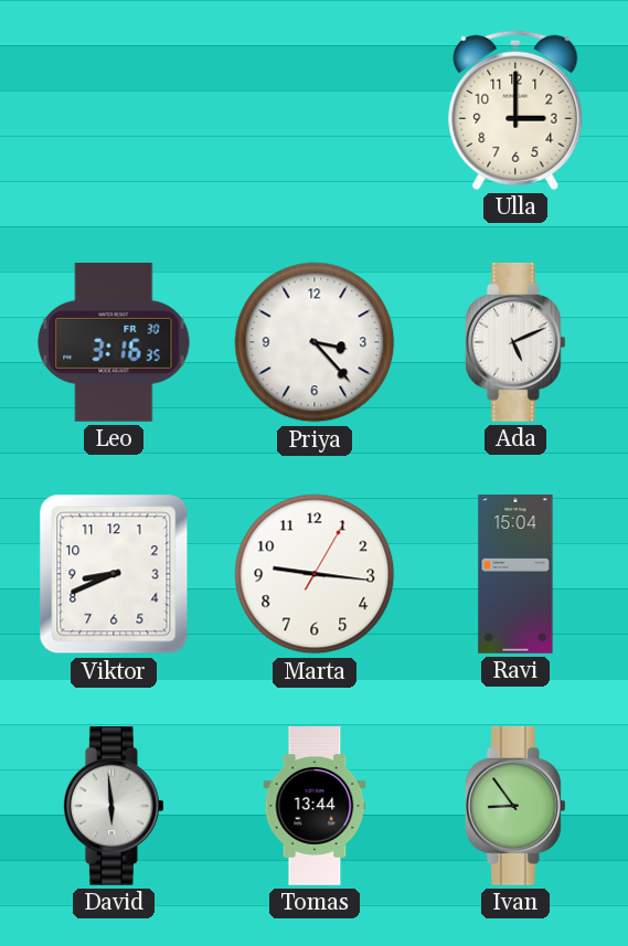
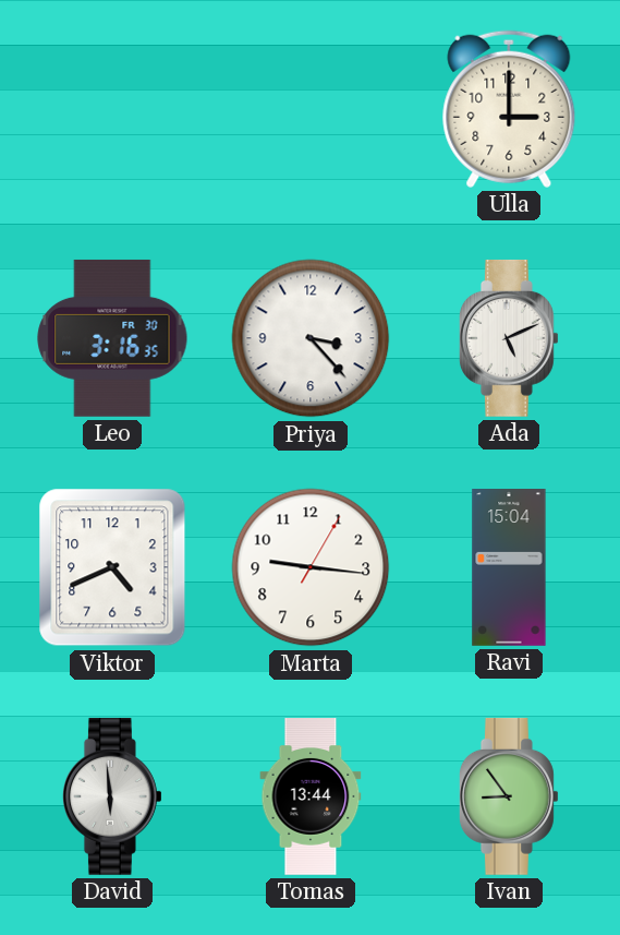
Viktor: 8:41 -> 4:41 (112, 567)
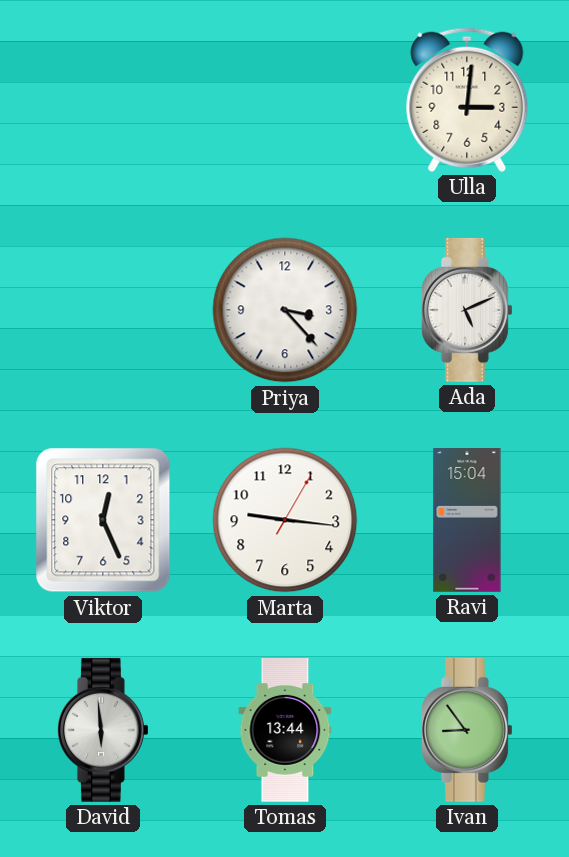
Ulla: 3:00 -> 3:01 (467, 100)
Leo: 3:16 -> none (112, 338)
Viktor: 4:41 -> 12:26 (103, 520)
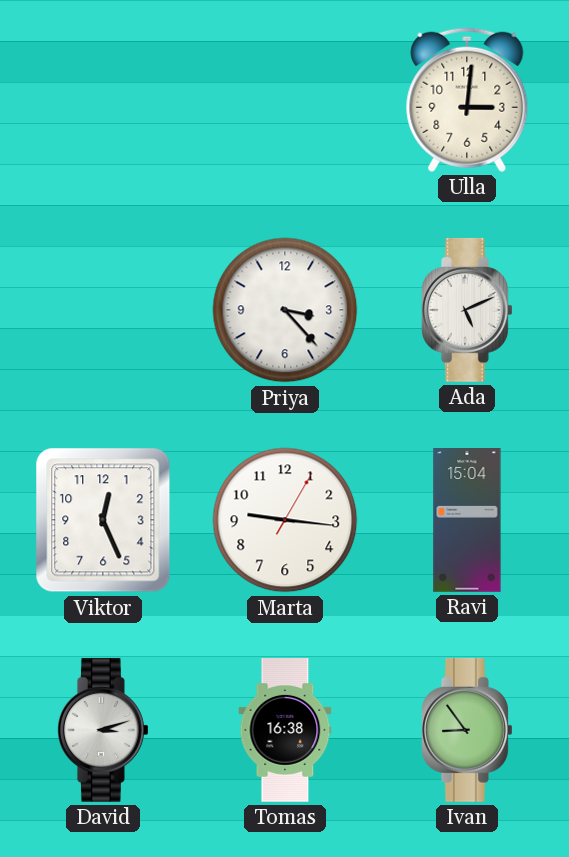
David: 5:59 -> 3:12 (103, 730)
Tomas: 13:44 -> 16:38 (285, 731)
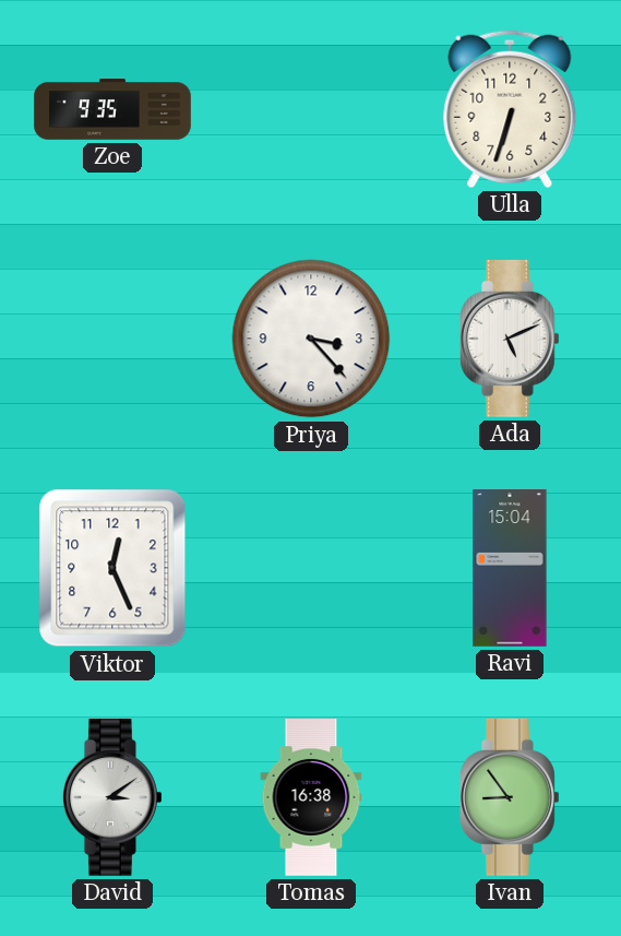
Zoe: none -> 9:35 (112, 109)
Ulla: 3:01 -> 6:33 (510, 109)
Marta: 9:16 -> none (285, 520)
David: 3:12 -> 3:09 (112, 797)
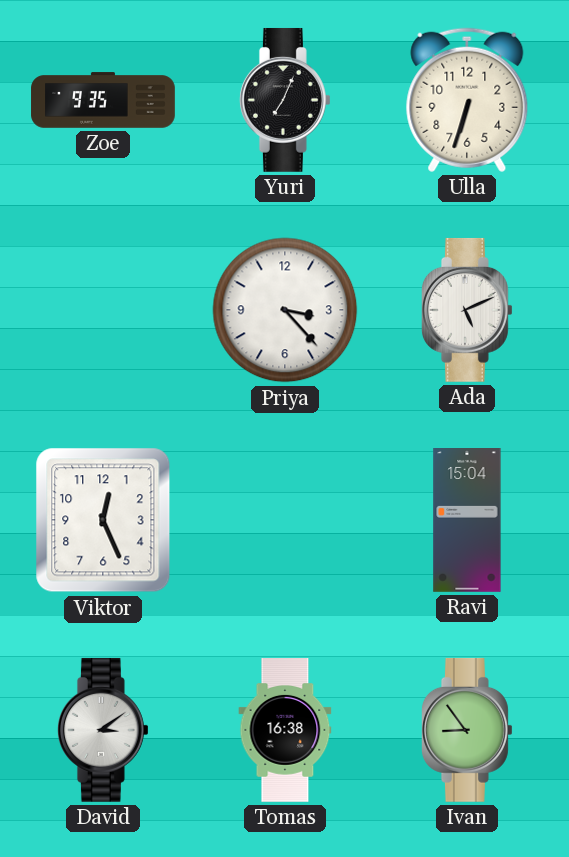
Yuri: none -> 7:04 (285, 100)
